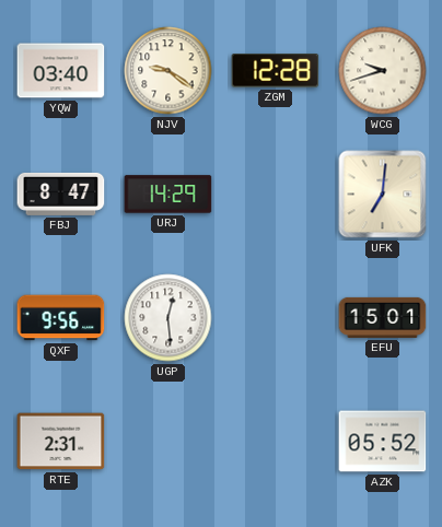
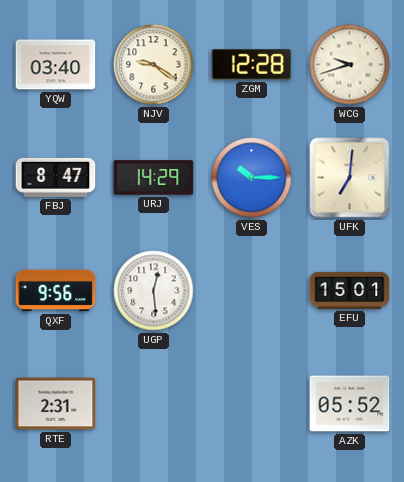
VES: none -> 10:15 (252, 178)
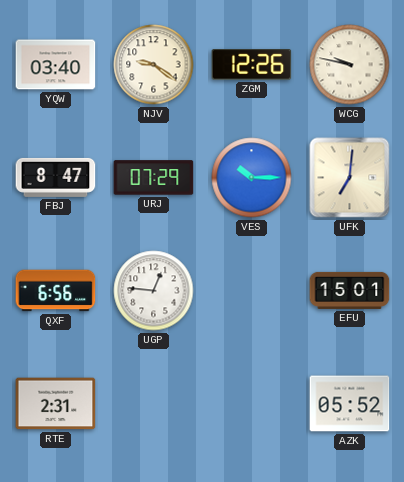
ZGM: 12:28 -> 12:26 (252, 65)
WCG: 9:42 -> 9:47 (350, 65)
URJ: 14:29 -> 07:29 (154, 178)
QXF: 9:56 -> 6:56 (56, 291)
UGP: 12:29 -> 12:46 (154, 291)
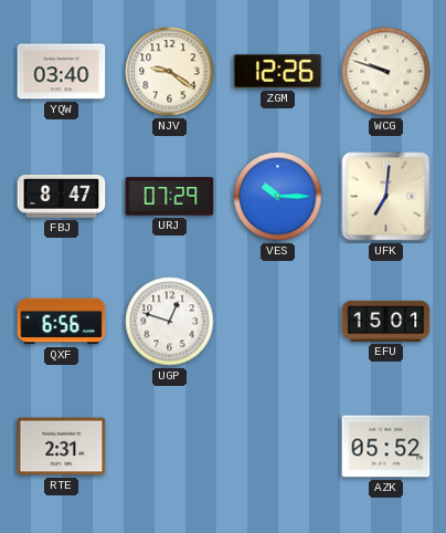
WCG: 9:47 -> 9:48 (386, 72)
UGP: 12:46 -> 12:48 (170, 322)
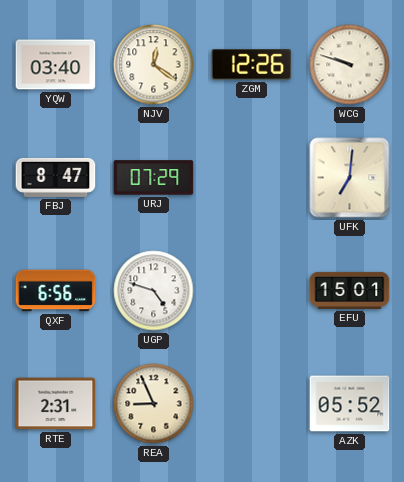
NJV: 9:21 -> 12:21 (154, 65)
VES: 10:15 -> none (278, 197)
UGP: 12:48 -> 4:48 (154, 291)
REA: none -> 8:56 (154, 404)
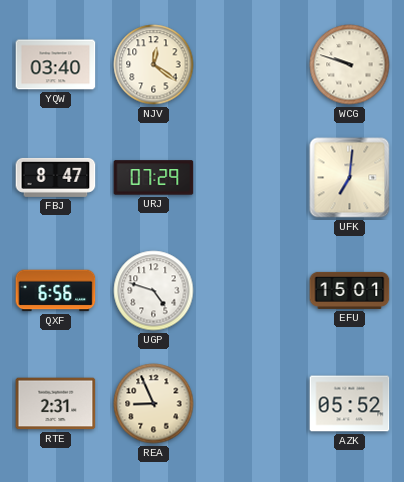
ZGM: 12:26 -> none (252, 65)
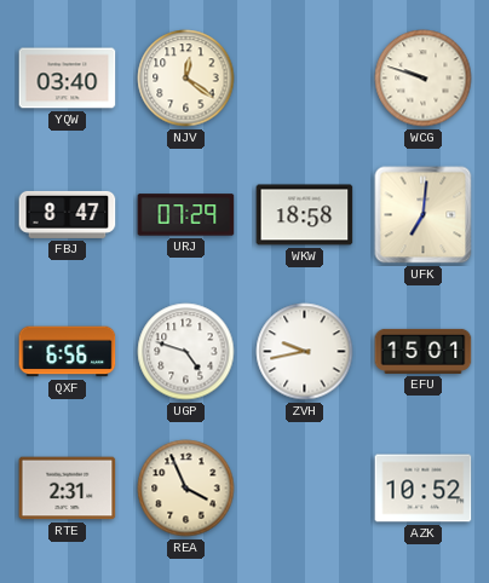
WKW: none -> 18:58 (305, 215)
ZVH: none -> 9:43 (305, 352)
REA: 8:56 -> 3:56 (186, 489)
AZK: 05:52 -> 10:52 (424, 489)
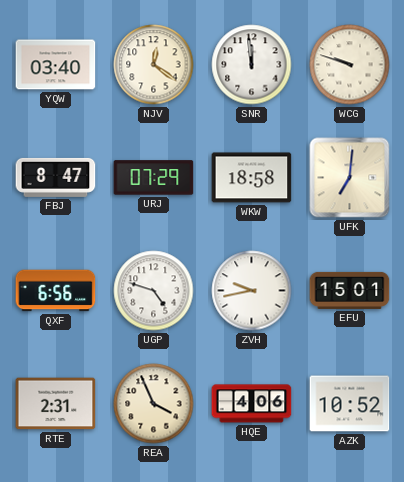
SNR: none -> 11:59 (252, 65)
HQE: none -> 4:06 (252, 404)
